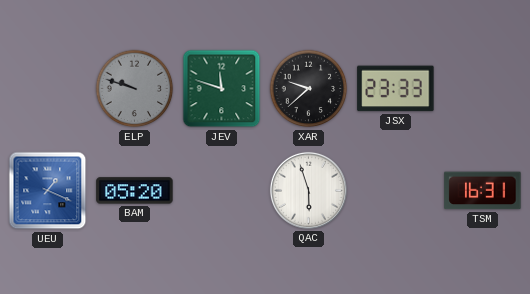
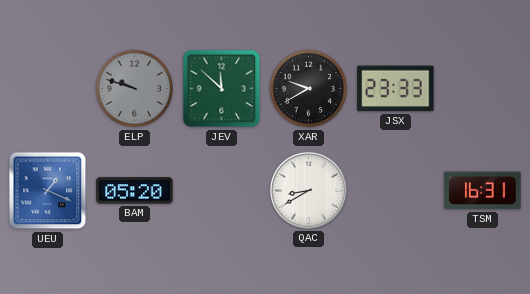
JEV: 11:48 -> 11:52 (222, 89)
XAR: 9:38 -> 9:40 (309, 89)
QAC: 5:57 -> 8:40 (308, 190)
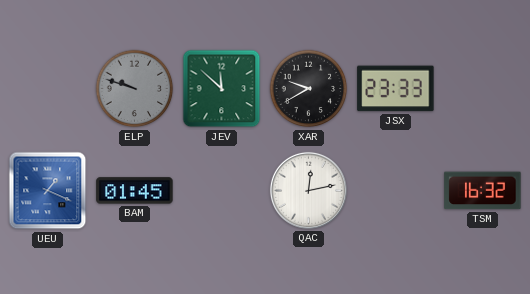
BAM: 05:20 -> 01:45 (135, 191)
QAC: 8:40 -> 12:13 (308, 190)
TSM: 16:31 -> 16:32 (483, 191)
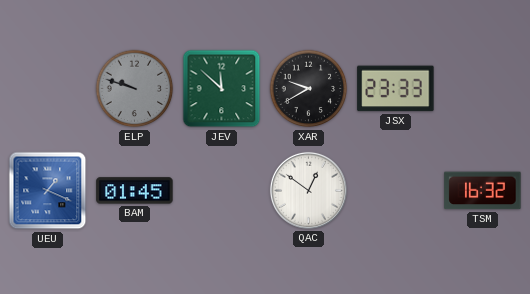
QAC: 12:13 -> 12:51 (308, 190)
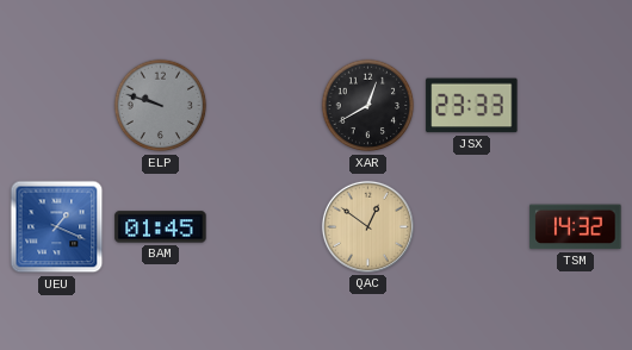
JEV: 11:52 -> none (222, 89)
XAR: 9:40 -> 12:40 (368, 106)
QAC dial: white -> champagne (367, 226)
TSM: 16:32 -> 14:32 (576, 227)
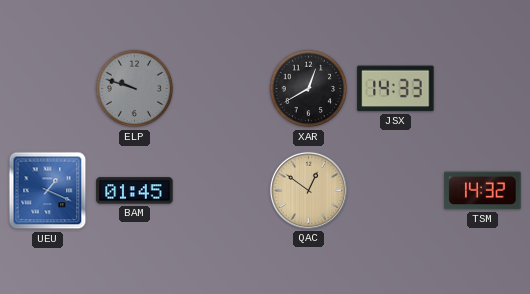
JSX: 23:33 -> 14:33 (396, 89)
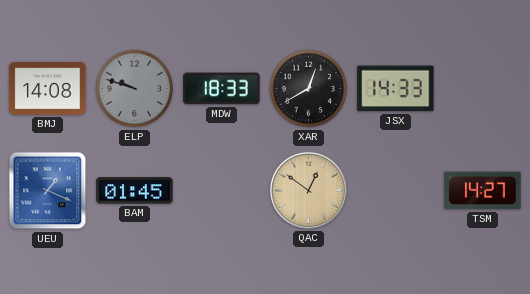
BMJ: none -> 14:08 (48, 89)
MDW: none -> 18:33 (222, 89)
TSM: 14:32 -> 14:27 (483, 191)
